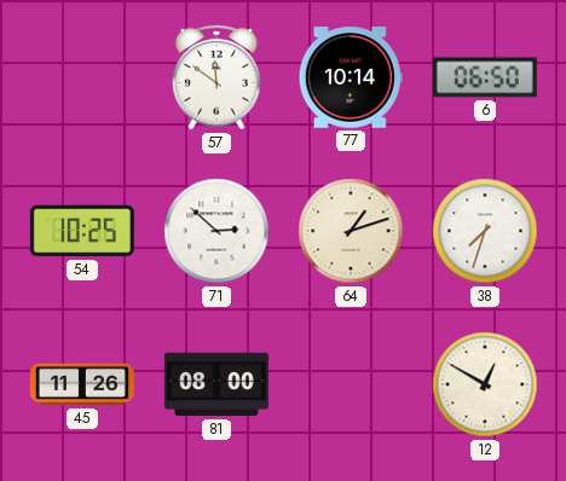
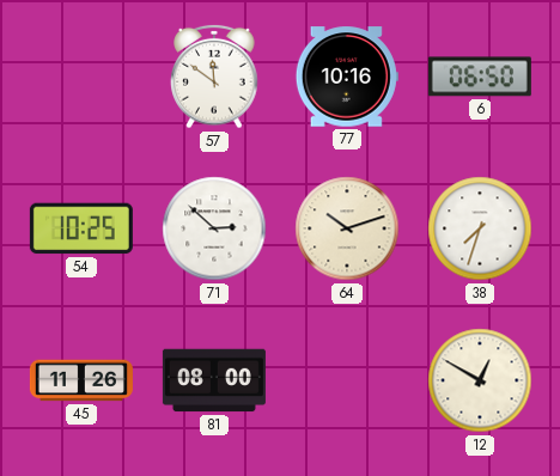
77: 10:14 -> 10:16 (347, 77)
64: 1:12 -> 10:12 (347, 228)
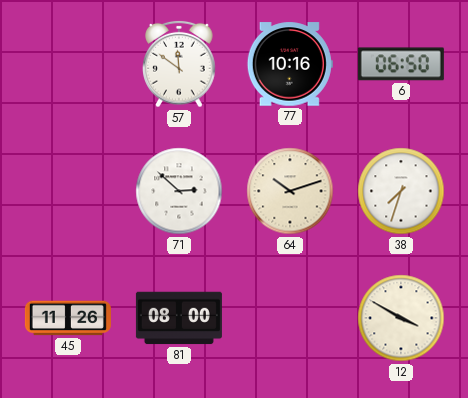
54: 10:25 -> none (81, 228)
12: 12:50 -> 3:50 (401, 318)
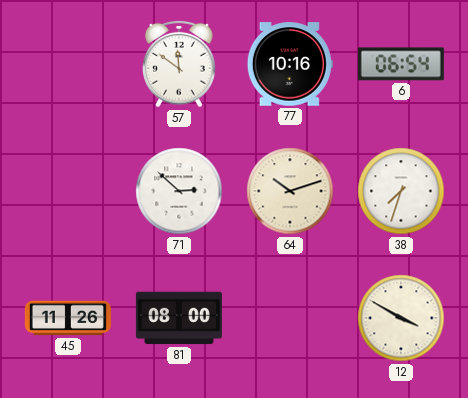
6: 06:50 -> 06:54 (401, 64)
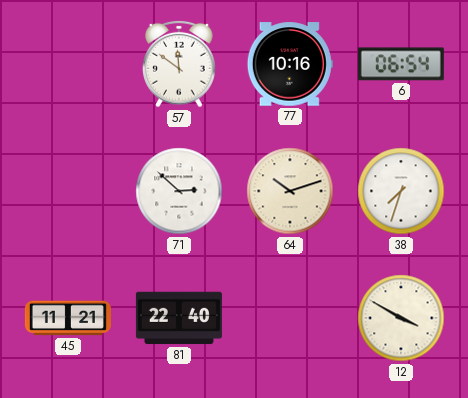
45: 11:26 -> 11:21 (68, 318)
81: 08:00 -> 22:40 (179, 318)
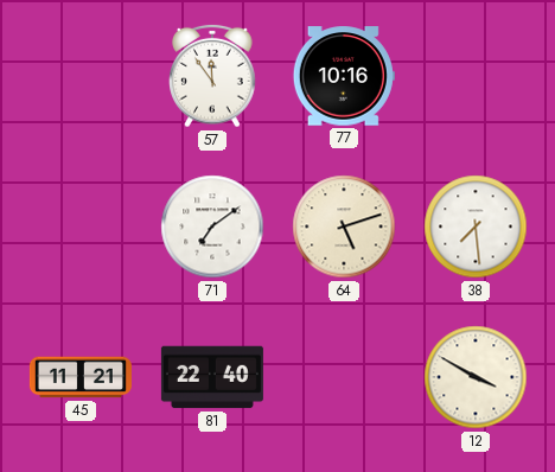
57: 11:51 -> 11:54 (212, 76)
6: 06:54 -> none (401, 64)
71: 2:52 -> 7:09 (212, 227)
64: 10:12 -> 5:12 (344, 227)
38: 7:33 -> 7:29 (476, 227)
